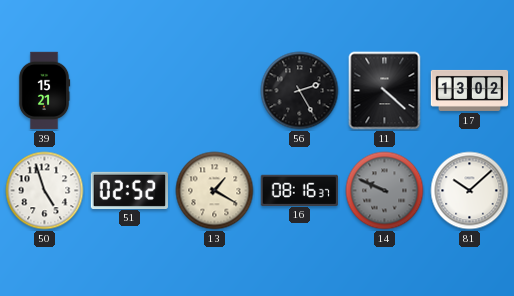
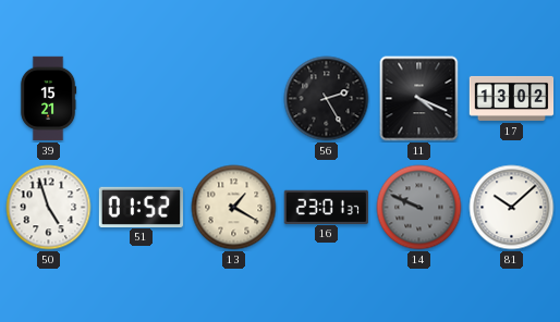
11: 4:22 -> 4:19 (419, 99)
51: 02:52 -> 01:52 (141, 207)
16: 08:16 -> 23:01 (326, 207)
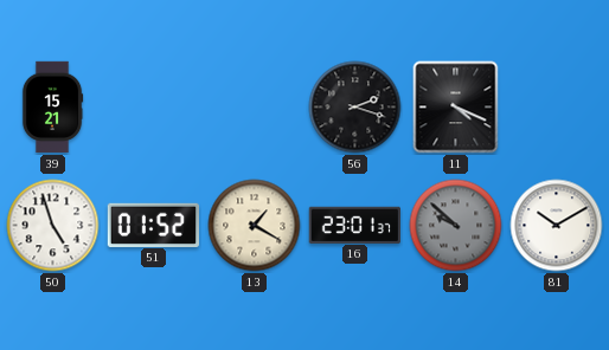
56: 2:25 -> 2:18 (355, 108)
17: 13:02 -> none (512, 98)
14: 9:49 -> 9:52 (456, 226)
81: 10:08 -> 10:10 (557, 226)
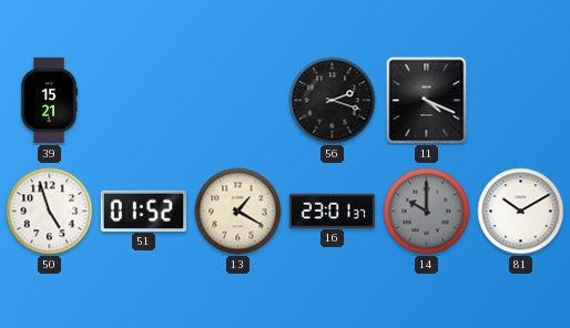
14: 9:52 -> 10:00 (427, 212)
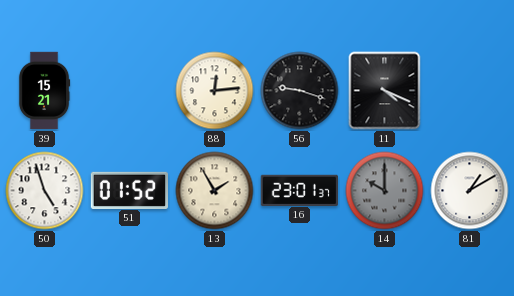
88: none -> 12:14 (215, 91)
56: 2:18 -> 9:18 (300, 91)
13: 1:20 -> 1:55 (215, 191)
81: 10:10 -> 1:10 (470, 191)
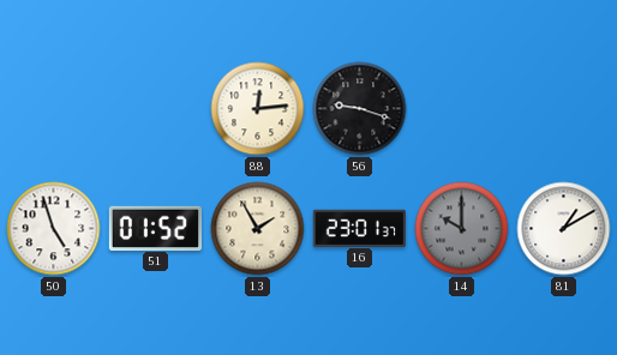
39: 15:21 -> none (44, 91)
11: 4:19 -> none (385, 91)
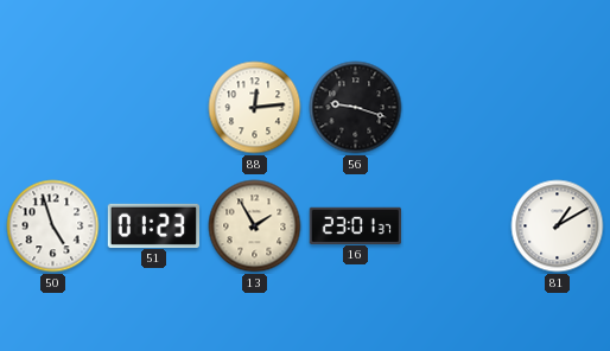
51: 01:52 -> 01:23 (153, 225)
14: 10:00 -> none (462, 229)
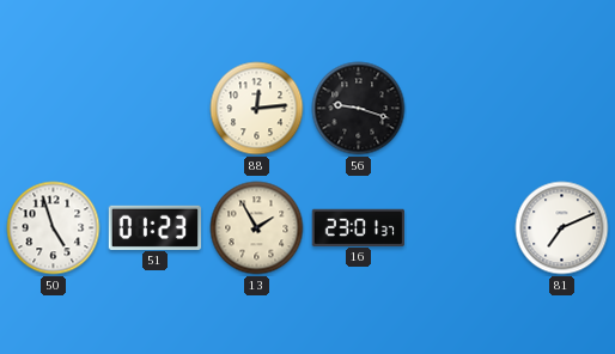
81: 1:10 -> 7:11 (562, 228)
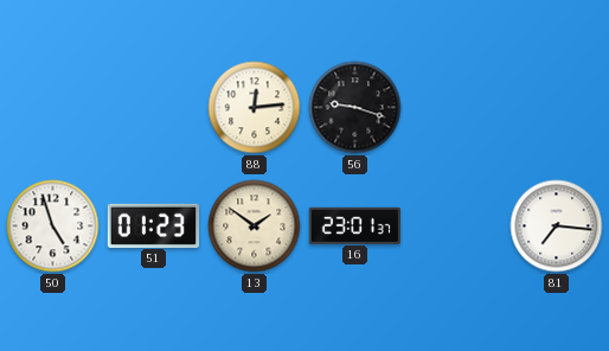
13: 1:55 -> 1:51 (255, 226)
81: 7:11 -> 7:16 (557, 226)
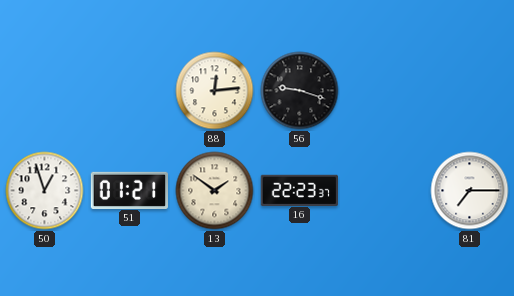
50: 4:57 -> 12:57 (45, 191)
51: 01:23 -> 01:21 (129, 190)
16: 23:01 -> 22:23 (299, 190)
81: 7:16 -> 7:15 (470, 191)
